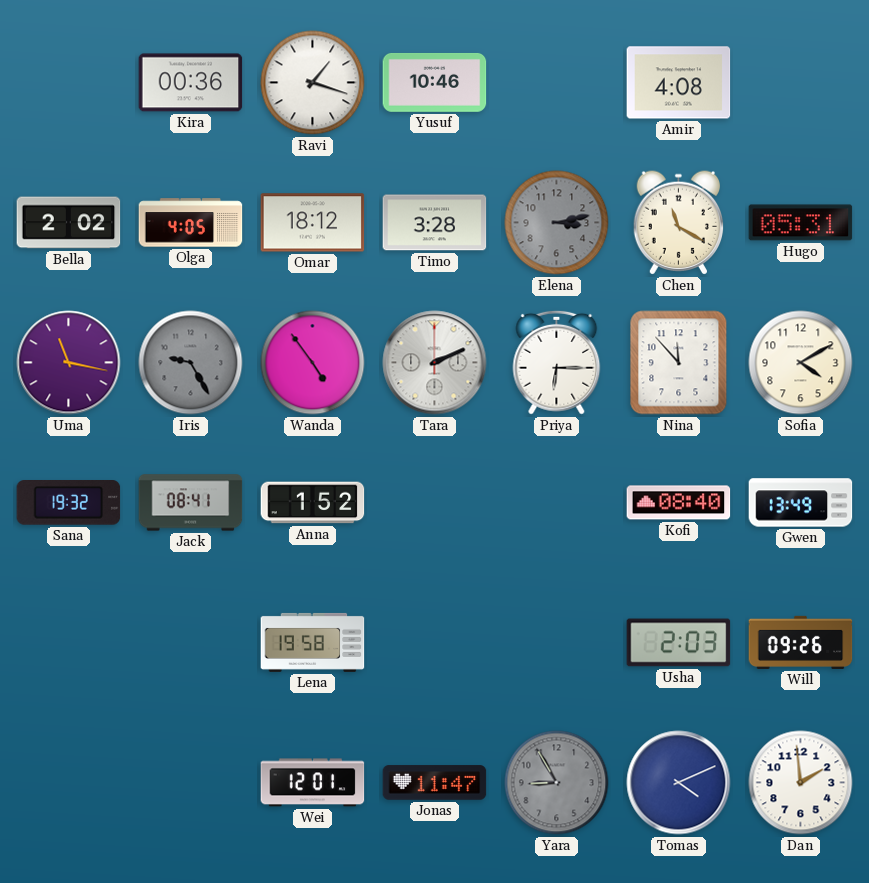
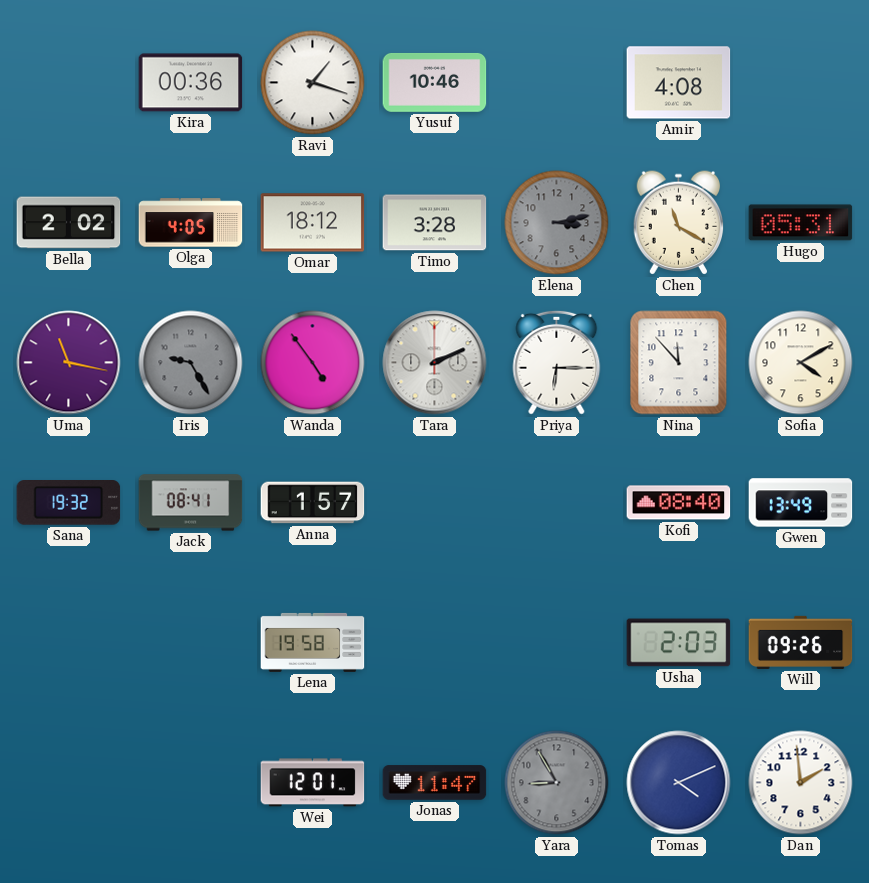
Anna: 1:52 -> 1:57 (313, 503)
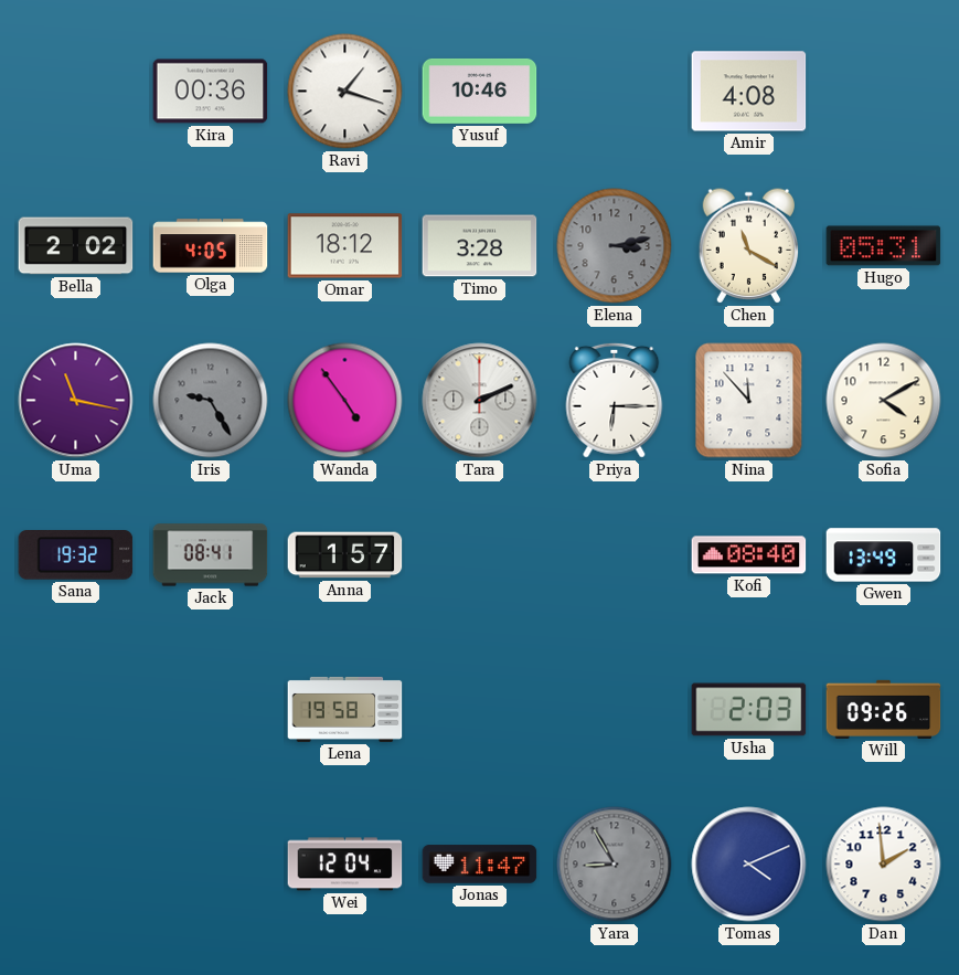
Wei: 12:01 -> 12:04 (345, 865)
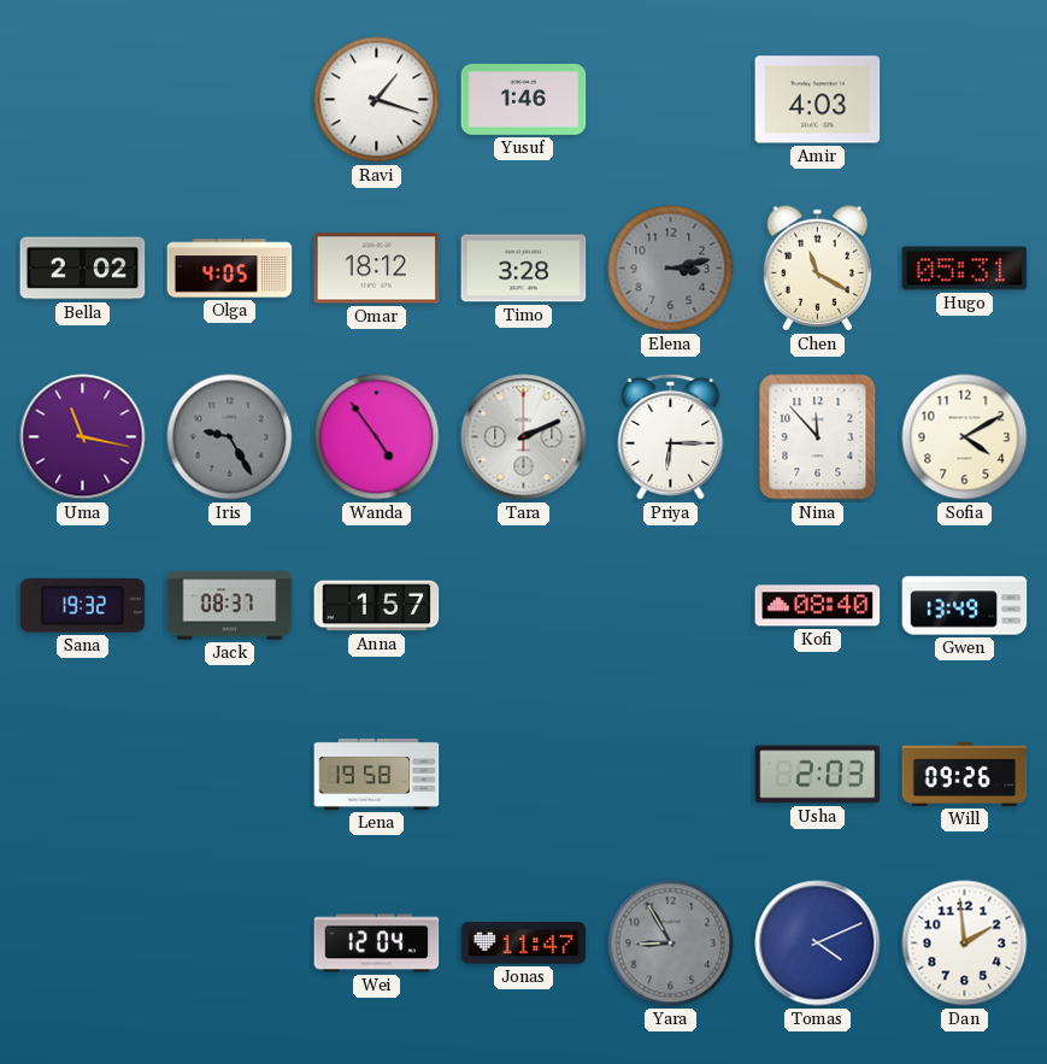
Kira: 00:36 -> none (211, 92)
Yusuf: 10:46 -> 1:46 (524, 99)
Amir: 4:08 -> 4:03 (818, 100)
Jack: 08:41 -> 08:37 (230, 606)
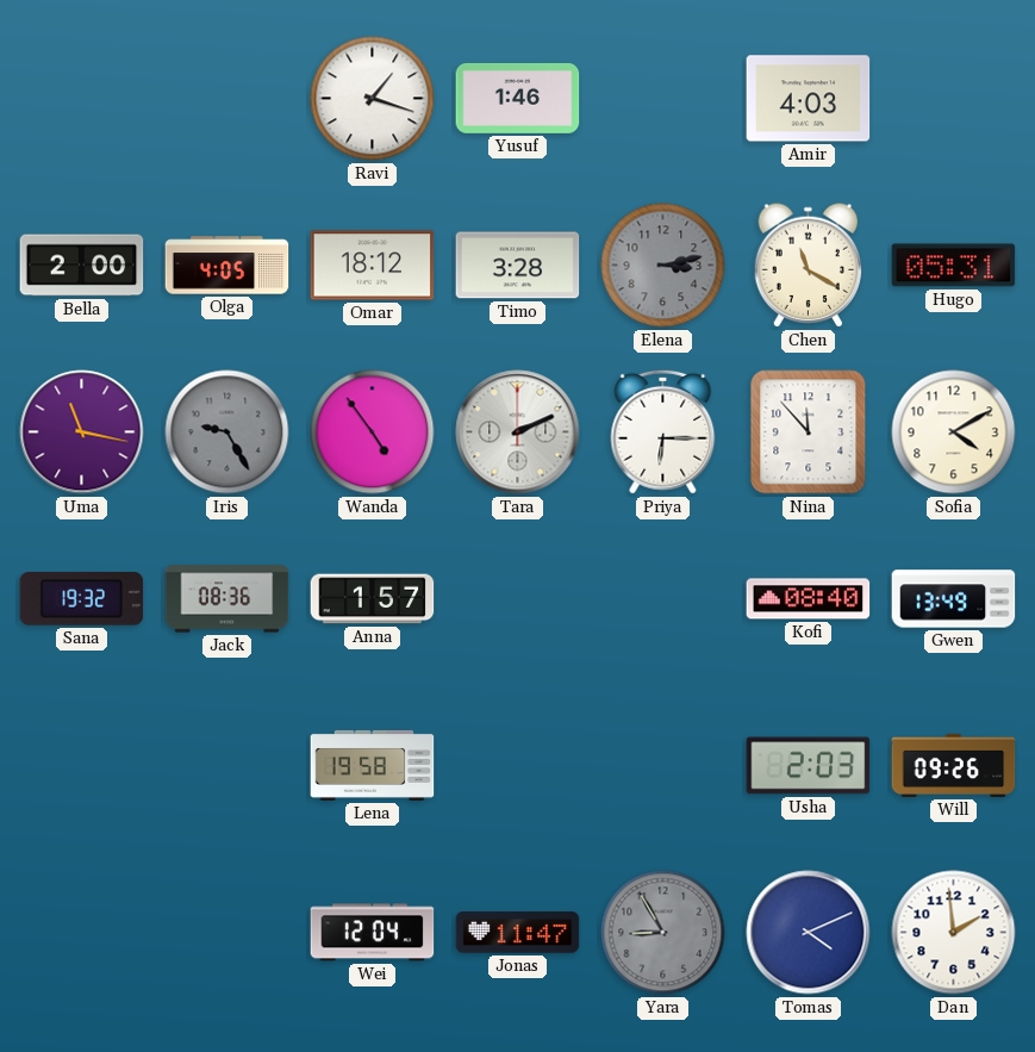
Bella: 2:02 -> 2:00 (82, 266)
Jack: 08:37 -> 08:36 (227, 599)
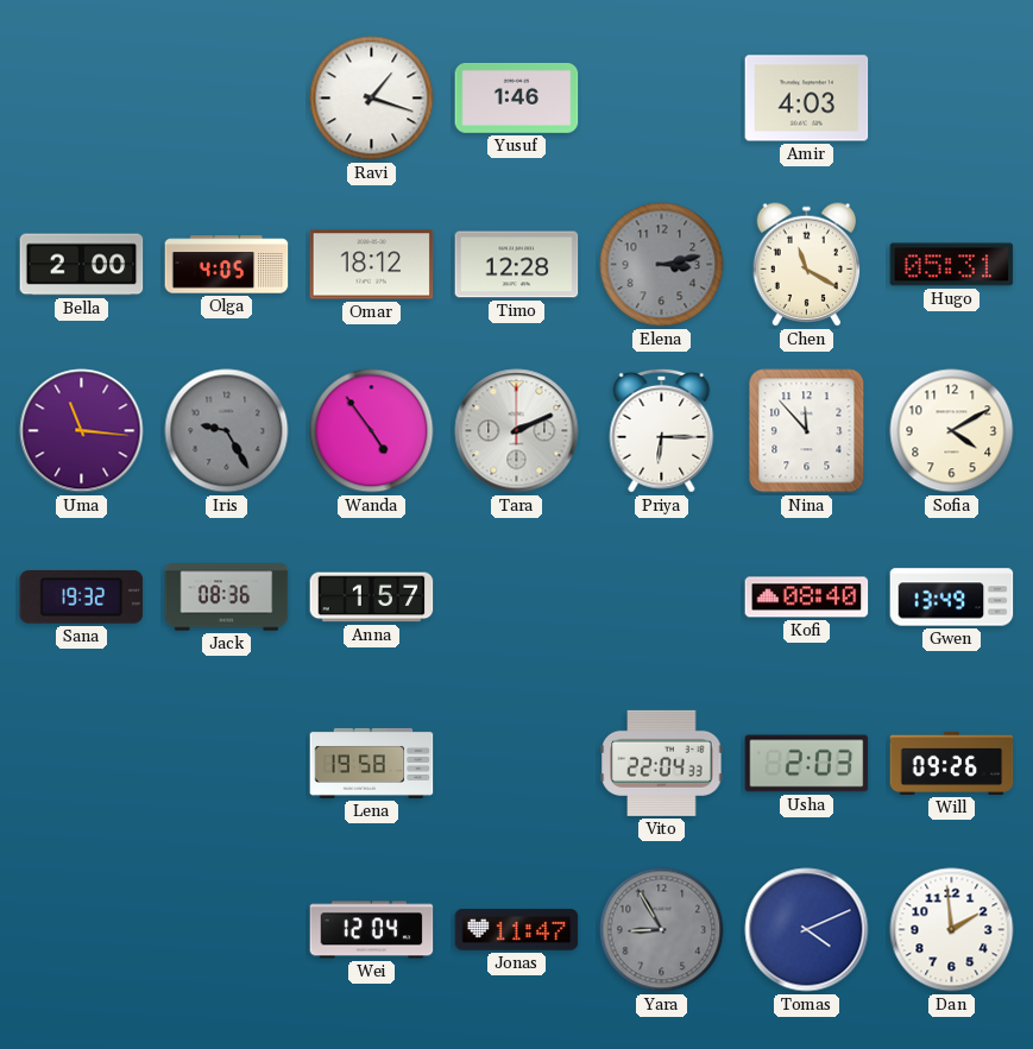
Timo: 3:28 -> 12:28 (517, 265)
Uma: 11:17 -> 11:16 (82, 431)
Vito: none -> 22:04 (662, 763)
